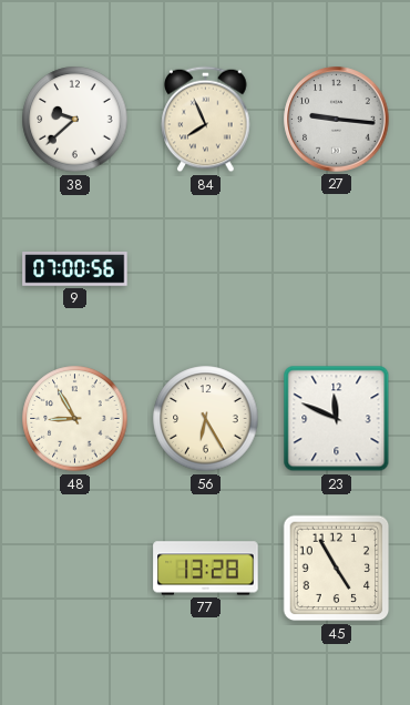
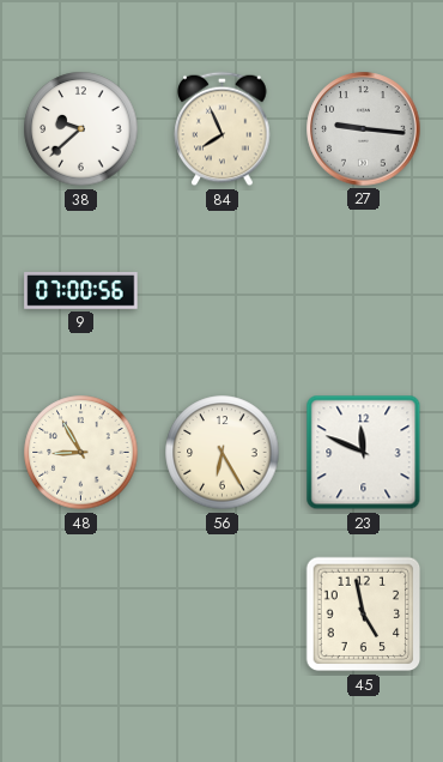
77: 13:28 -> none (206, 569)
45: 4:55 -> 4:58 (364, 615)
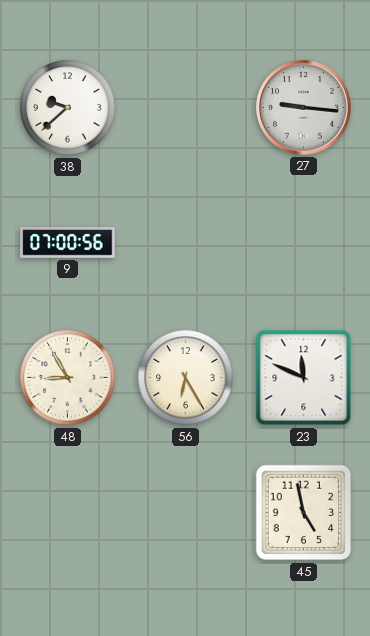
84: 7:56 -> none (223, 129)
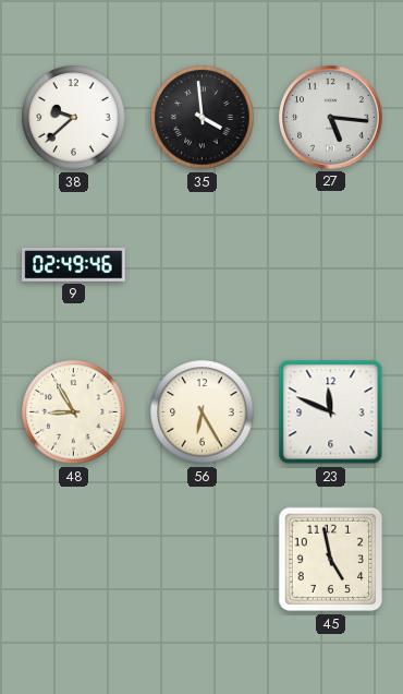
35: none -> 3:59 (203, 118)
27: 9:16 -> 5:16 (331, 118)
9: 07:00 -> 02:49 (74, 265)
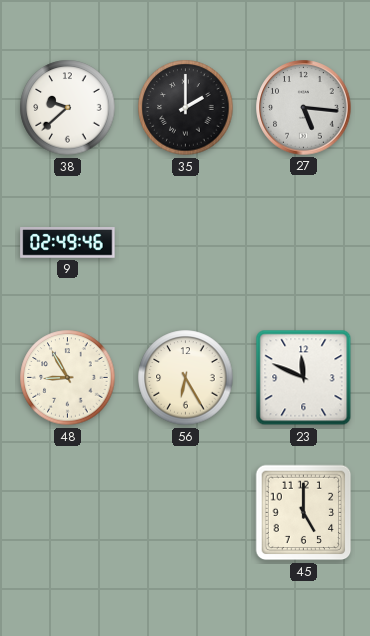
35: 3:59 -> 2:00 (186, 108)
45: 4:58 -> 5:00 (304, 513)
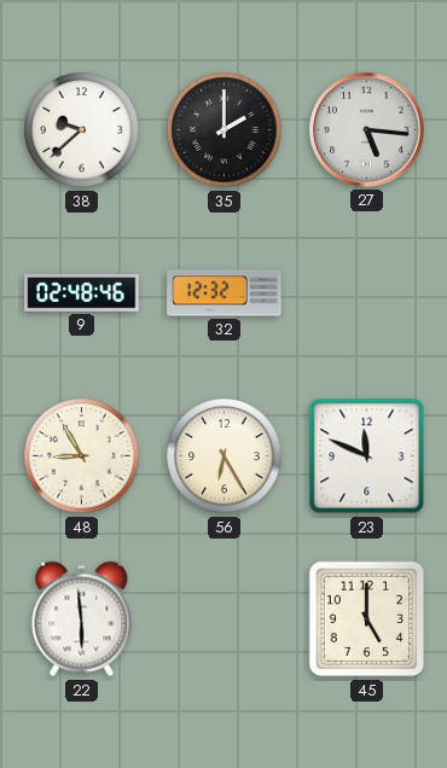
9: 02:49 -> 02:48 (82, 293)
32: none -> 12:32 (225, 293)
22: none -> 5:59 (82, 619)
